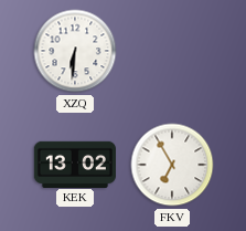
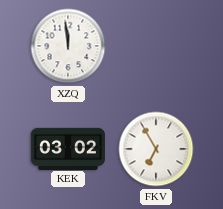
XZQ: 6:31 -> 11:59 (68, 46)
KEK: 13:02 -> 03:02 (68, 148)
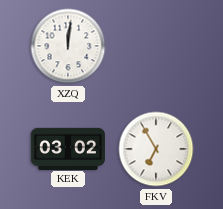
XZQ: 11:59 -> 12:01 (68, 46)
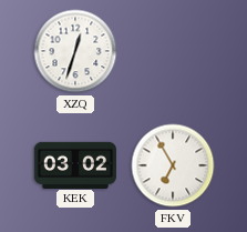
XZQ: 12:01 -> 12:33 (75, 51)
